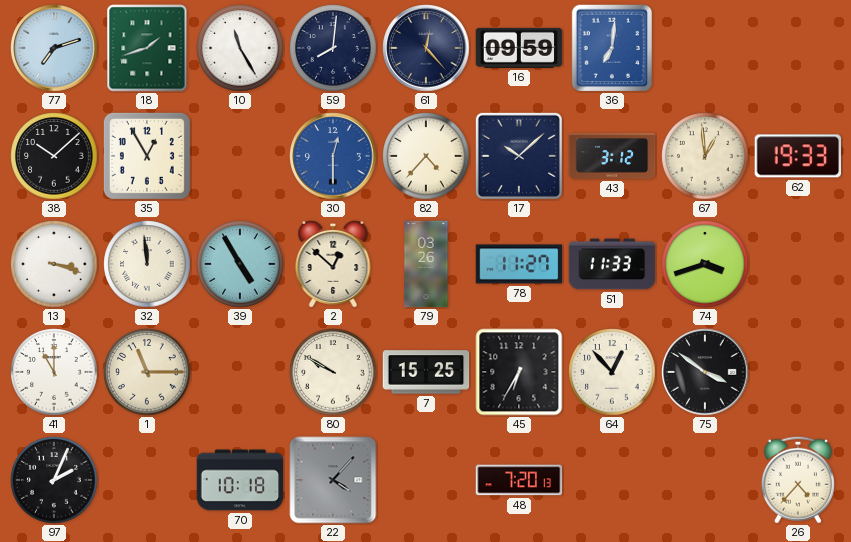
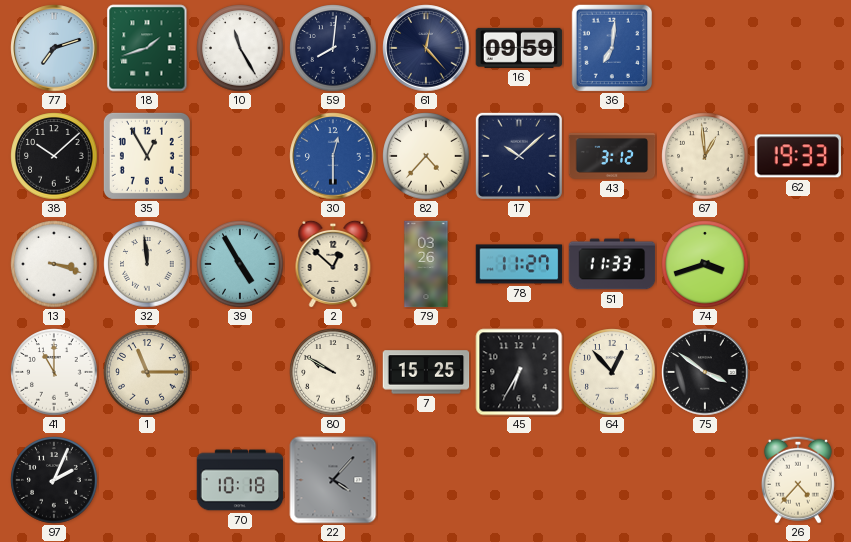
48: 7:20 -> none (519, 480)
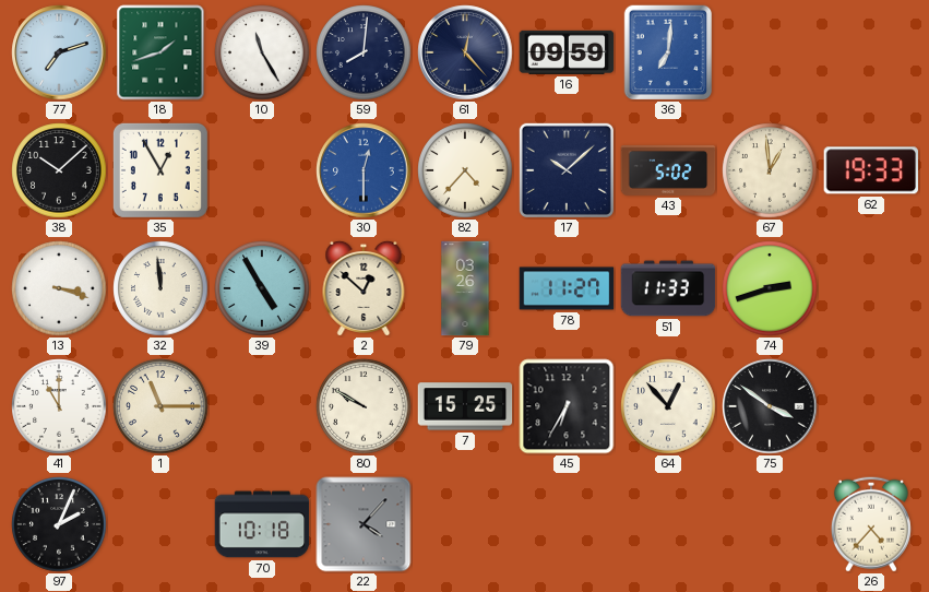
43: 3:12 -> 5:02 (668, 170)
74: 3:42 -> 2:42 (770, 288)
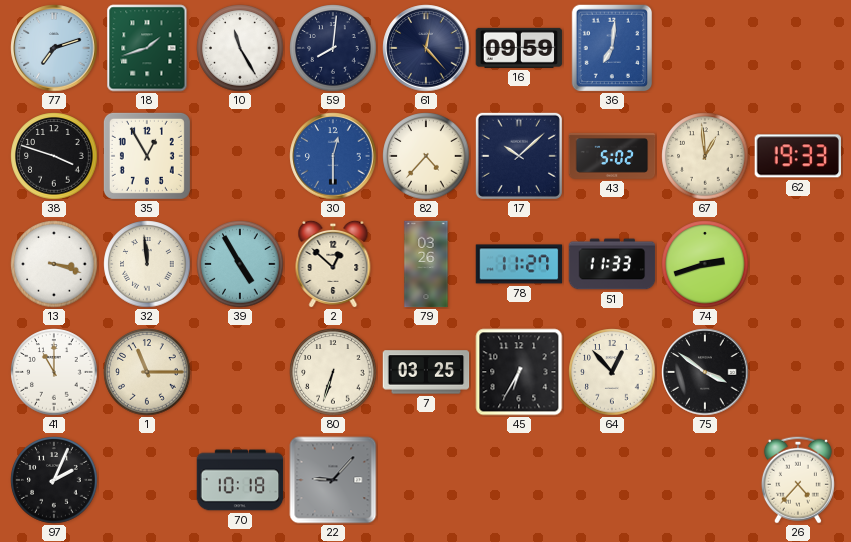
38: 10:08 -> 3:48 (54, 156)
80: 9:50 -> 6:33 (333, 372)
7: 15:25 -> 03:25 (426, 372)
22: 4:07 -> 9:07 (333, 480)
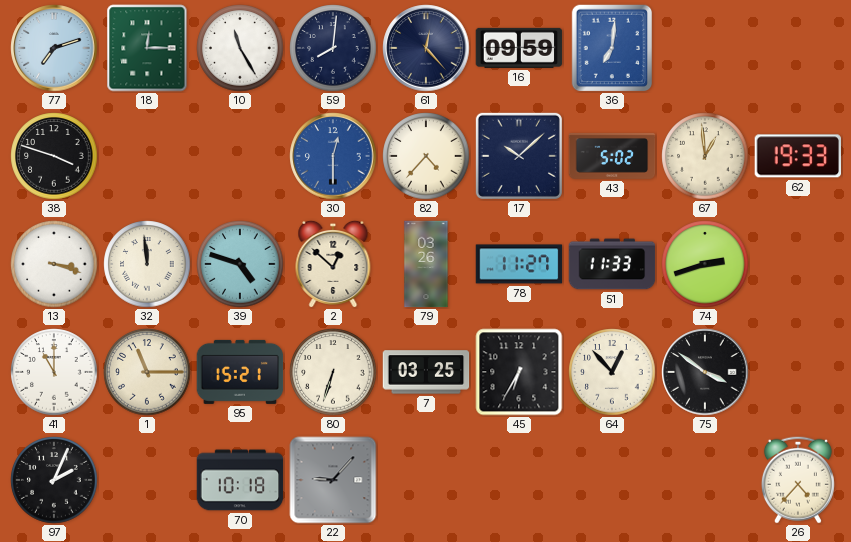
18: 1:42 -> 12:15 (147, 48)
35: 12:55 -> none (147, 156)
39: 4:55 -> 4:48 (240, 264)
95: none -> 15:21 (240, 372)
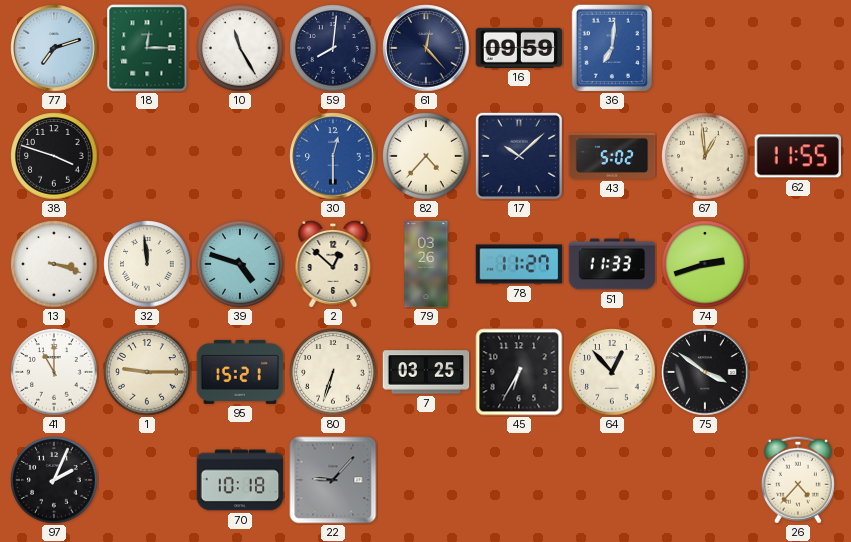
62: 19:33 -> 11:55 (798, 156)
1: 11:15 -> 9:15 (147, 372)
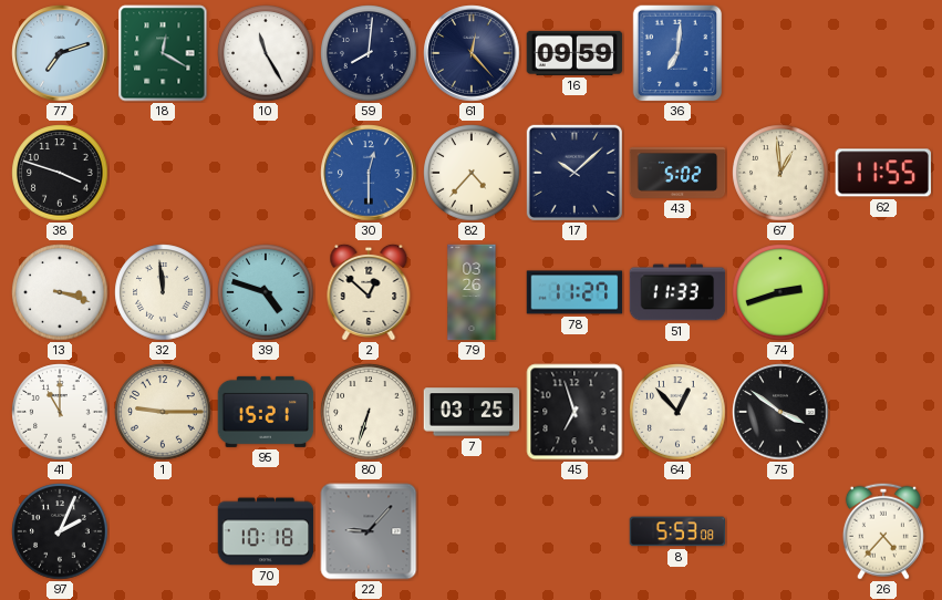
18: 12:15 -> 12:20 (163, 53)
45: 6:35 -> 6:57 (574, 412)
8: none -> 5:53 (677, 531)
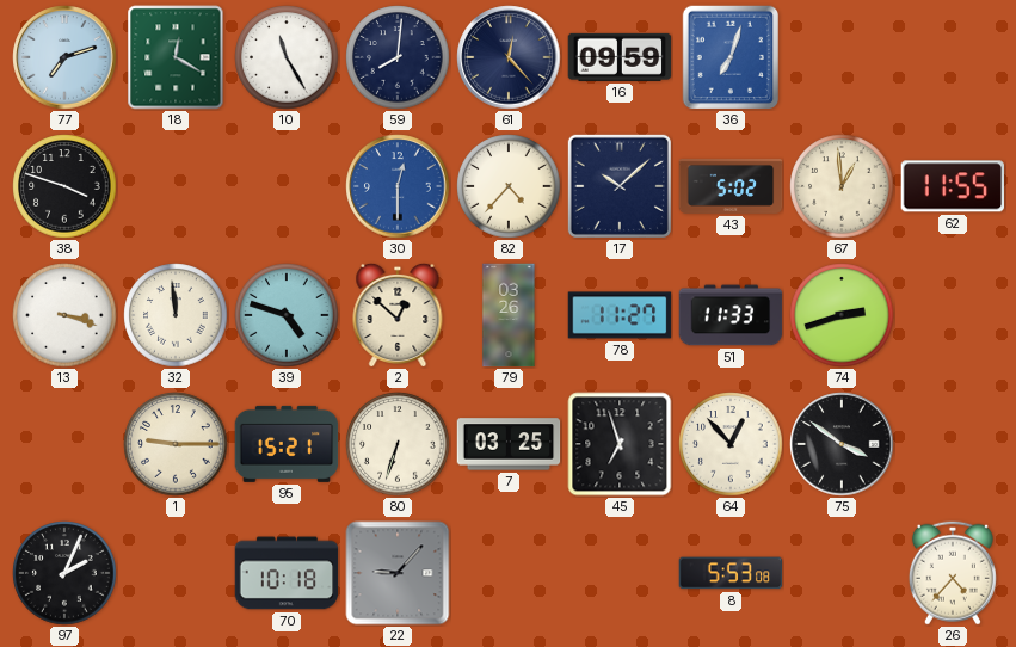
36: 7:01 -> 7:03 (731, 57)
41: 11:00 -> none (60, 412)
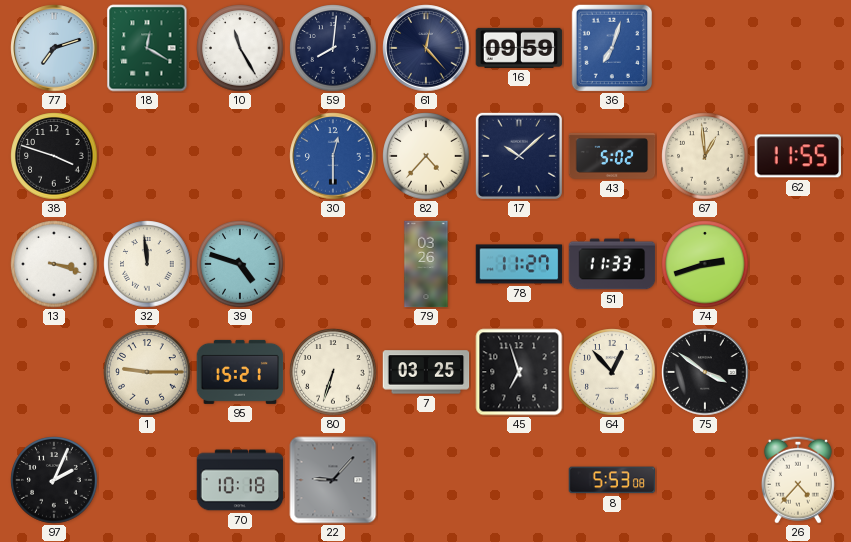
2: 12:52 -> none (398, 314)
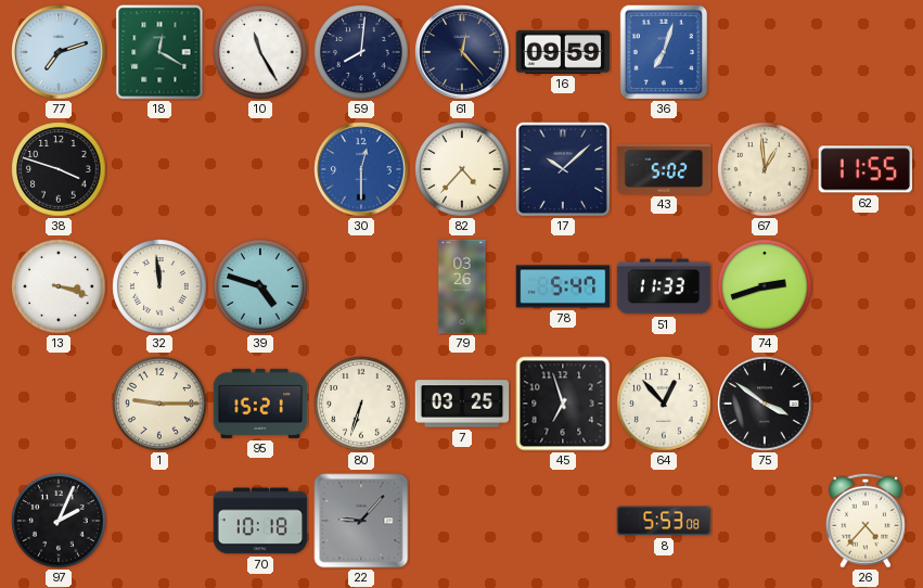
78: 11:27 -> 5:47 (563, 286)
